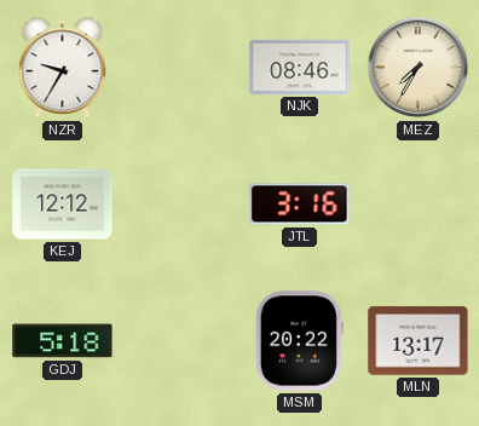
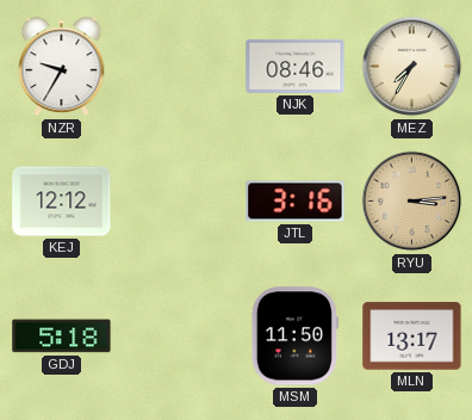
RYU: none -> 3:14 (412, 202)
MSM: 20:22 -> 11:50 (294, 336)
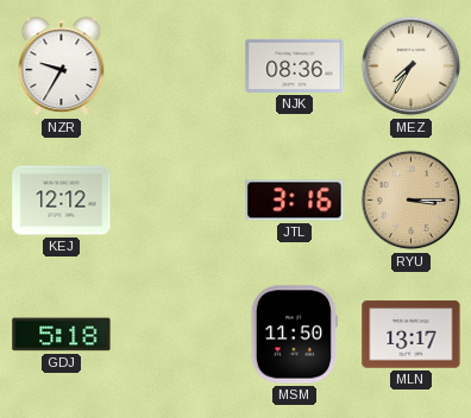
NJK: 08:46 -> 08:36 (295, 65)
RYU: 3:14 -> 3:15 (412, 201)
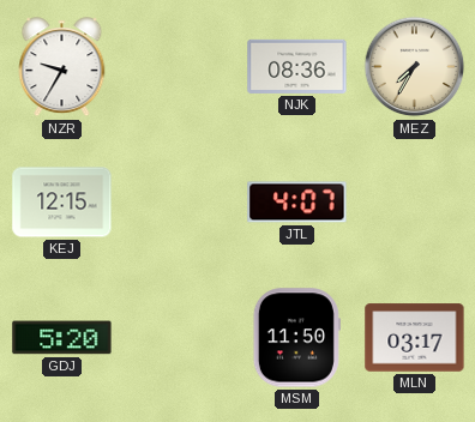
KEJ: 12:12 -> 12:15 (62, 203)
JTL: 3:16 -> 4:07 (297, 203)
RYU: 3:15 -> none (412, 201)
GDJ: 5:18 -> 5:20 (62, 338)
MLN: 13:17 -> 03:17 (415, 338)
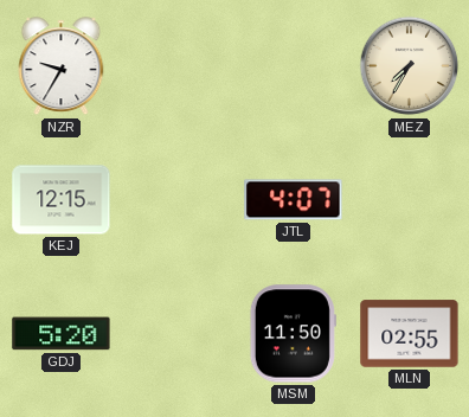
NJK: 08:36 -> none (297, 66)
MLN: 03:17 -> 02:55 (410, 334)
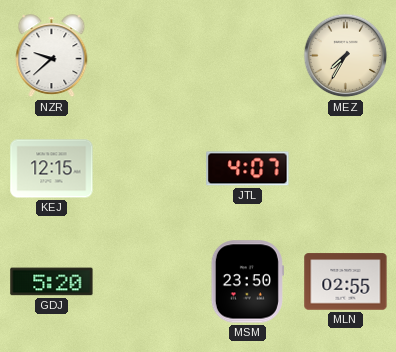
NZR: 9:35 -> 9:38 (52, 56)
MSM: 11:50 -> 23:50 (247, 282)
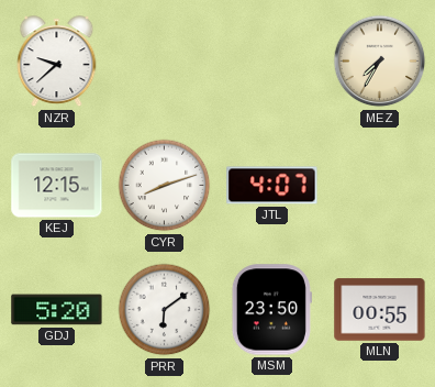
CYR: none -> 8:12 (165, 186)
PRR: none -> 6:09 (165, 310)
MLN: 02:55 -> 00:55 (380, 310)
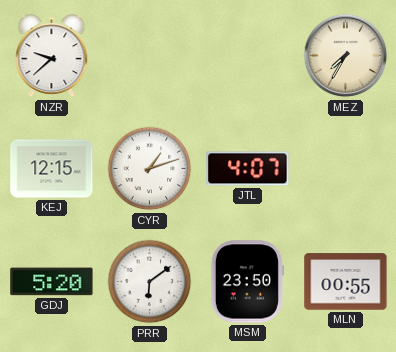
CYR: 8:12 -> 1:12 (150, 169)
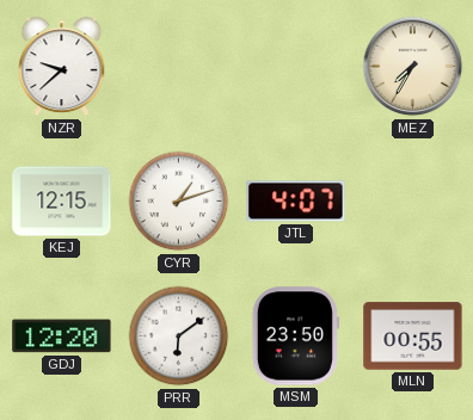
GDJ: 5:20 -> 12:20 (62, 336)
